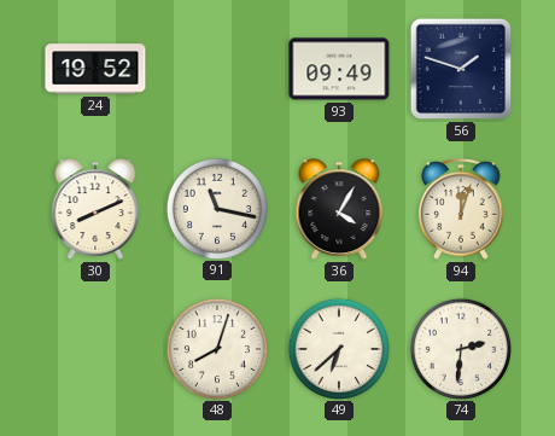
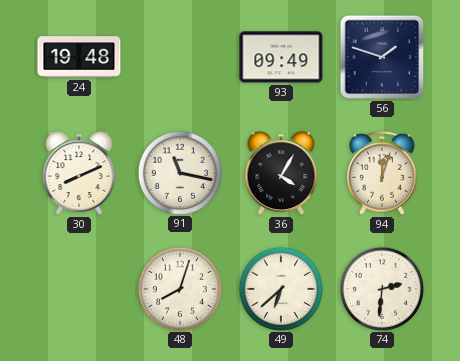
24: 19:52 -> 19:48 (79, 57)
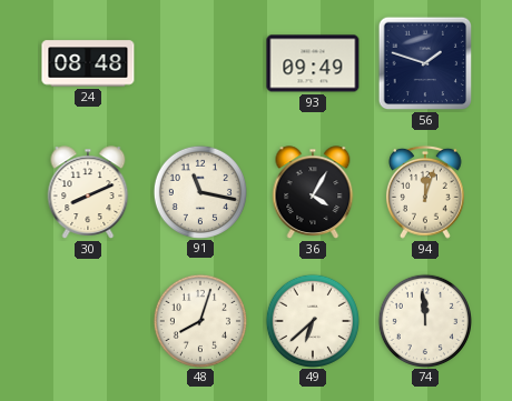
24: 19:48 -> 08:48 (88, 63)
74: 2:31 -> 11:59 (424, 320)
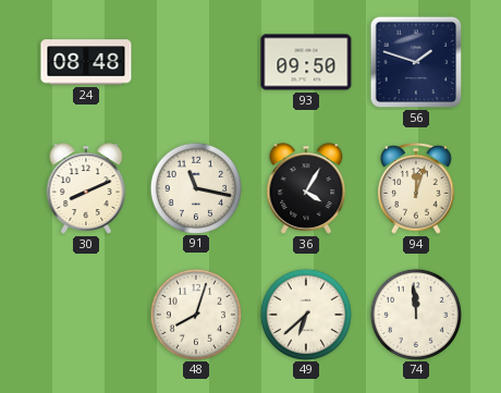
93: 09:49 -> 09:50 (306, 62)
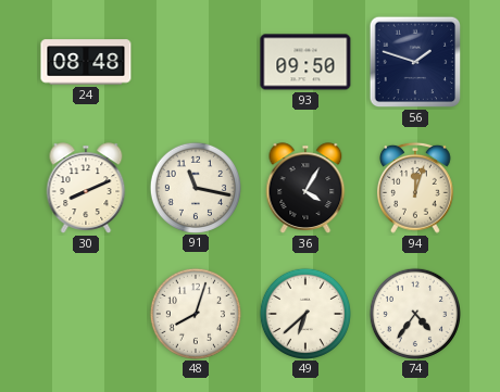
74: 11:59 -> 4:36 (414, 313)
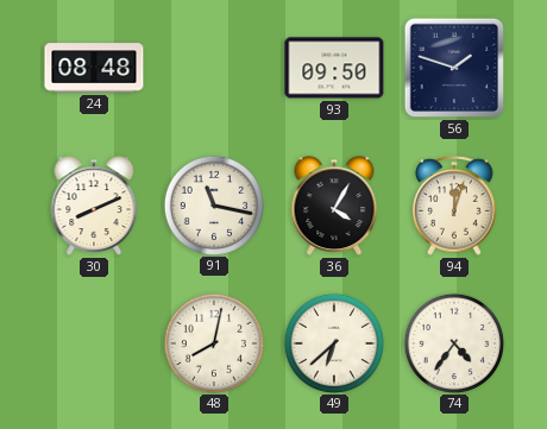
48: 8:03 -> 8:02 (213, 342)
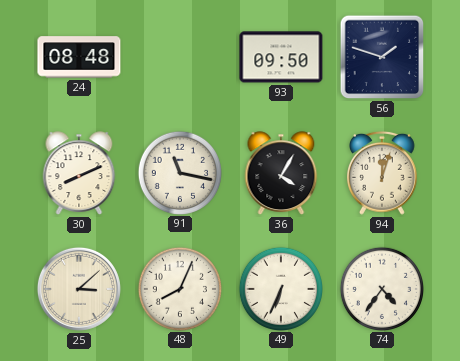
25: none -> 3:08 (79, 289)
48: 8:02 -> 8:04 (179, 288)
49: 6:38 -> 6:34 (280, 288)
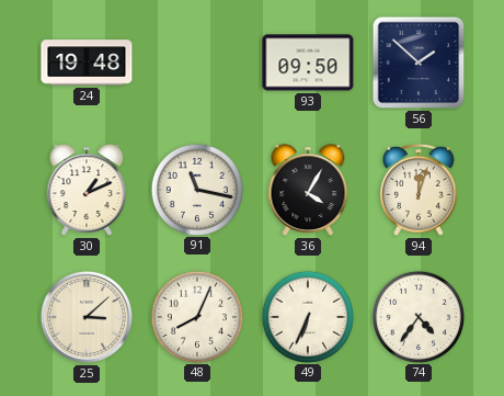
24: 08:48 -> 19:48 (87, 63)
56: 1:48 -> 1:52 (419, 63)
30: 8:11 -> 1:11 (87, 190)
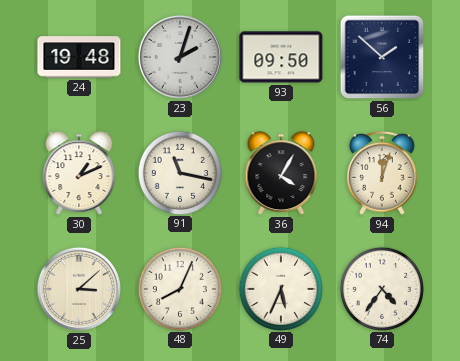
23: none -> 2:03 (180, 57)
49: 6:34 -> 5:34 (280, 288)
